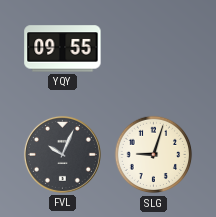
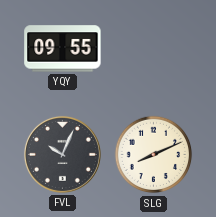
SLG: 9:03 -> 8:11 (154, 155)
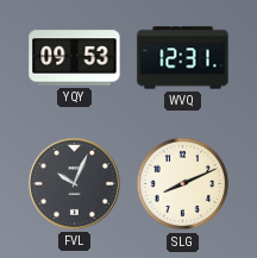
YQY: 09:55 -> 09:53 (75, 58)
WVQ: none -> 12:31 (183, 58)
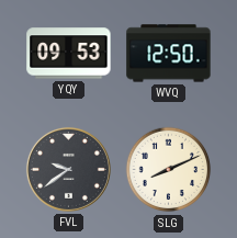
WVQ: 12:31 -> 12:50 (169, 54)
FVL: 10:04 -> 9:39 (68, 169)
